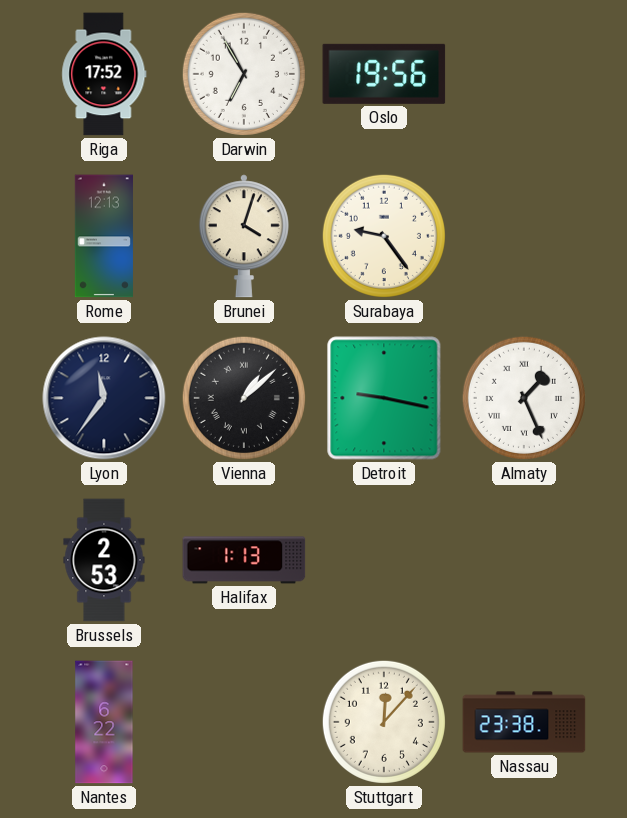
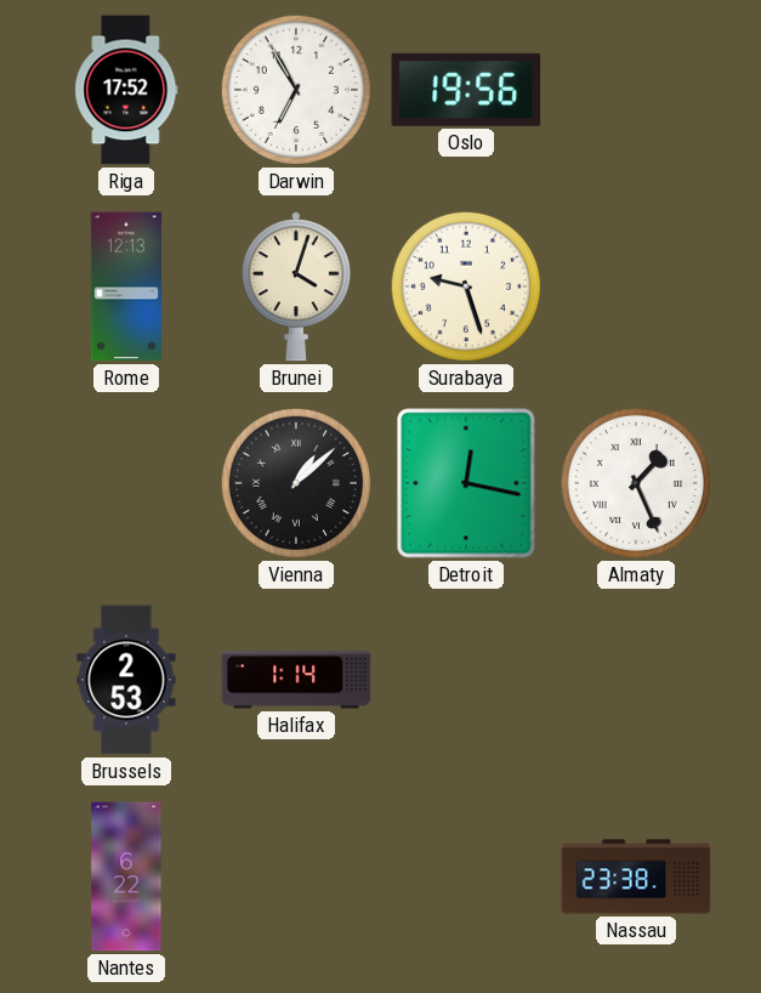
Surabaya: 9:24 -> 9:27 (466, 286)
Lyon: 11:36 -> none (104, 398)
Detroit: 9:17 -> 12:17 (466, 483)
Halifax: 1:13 -> 1:14 (296, 680)
Stuttgart: 12:07 -> none (384, 722)
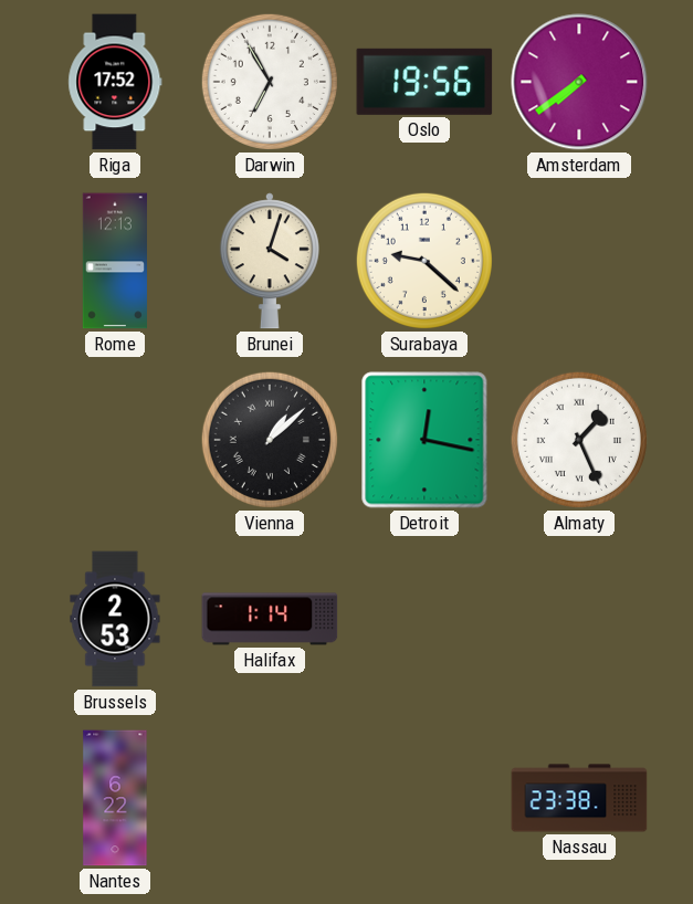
Amsterdam: none -> 7:39 (579, 82)
Surabaya: 9:27 -> 9:22 (424, 261)
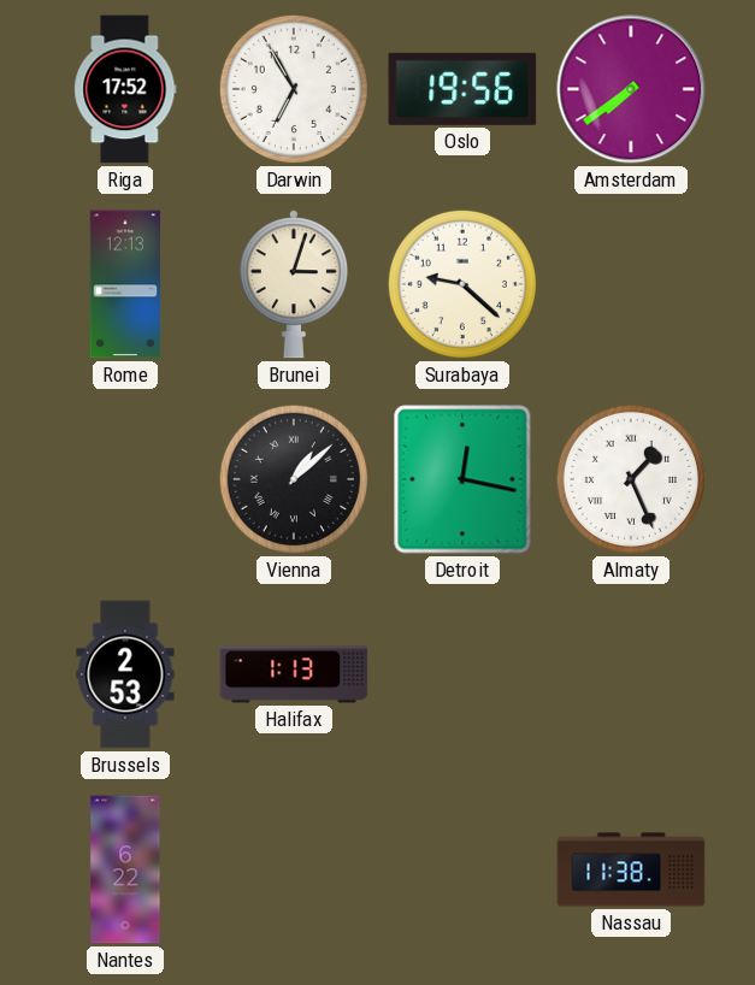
Brunei: 4:03 -> 3:03 (294, 284)
Halifax: 1:14 -> 1:13 (294, 674)
Nassau: 23:38 -> 11:38 (631, 869)
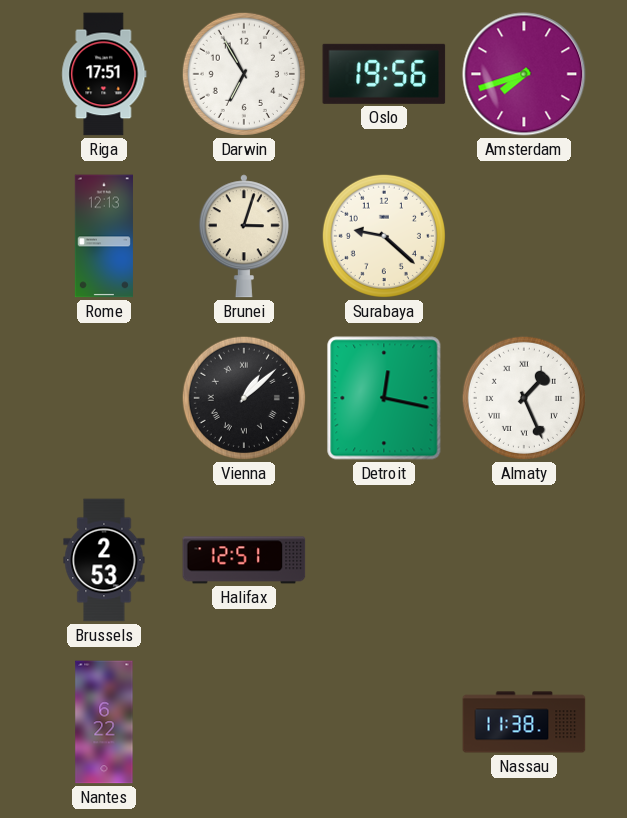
Riga: 17:52 -> 17:51 (104, 74)
Amsterdam: 7:39 -> 7:42 (524, 74)
Halifax: 1:13 -> 12:51 (244, 560)
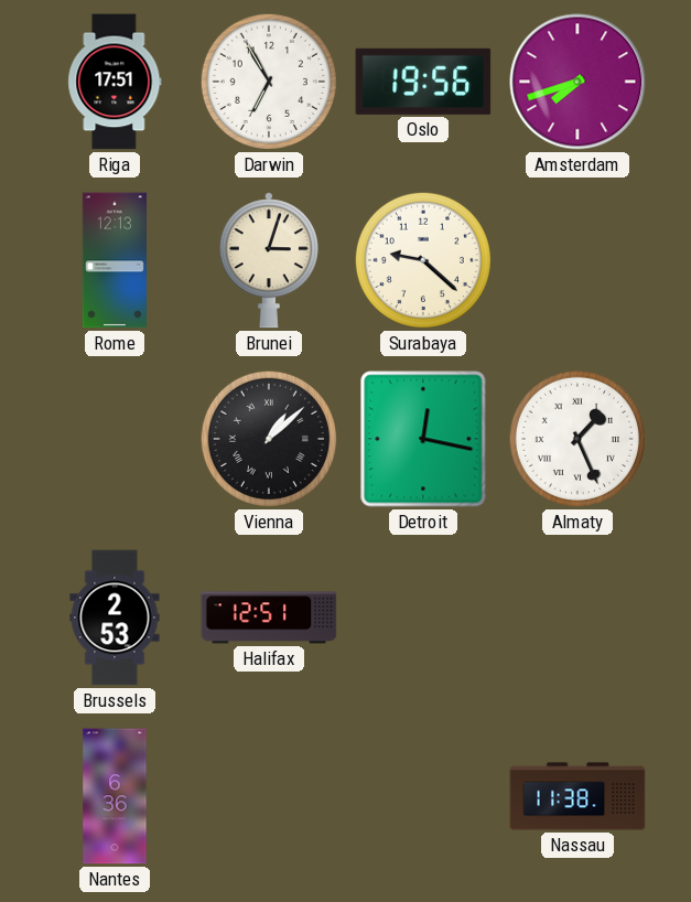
Nantes: 6:22 -> 6:36 (115, 796)
